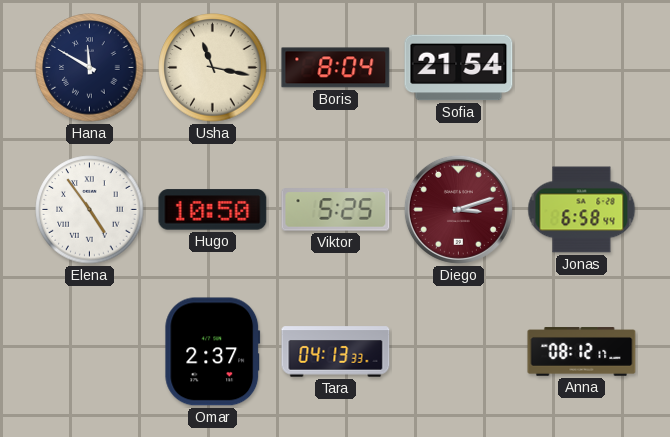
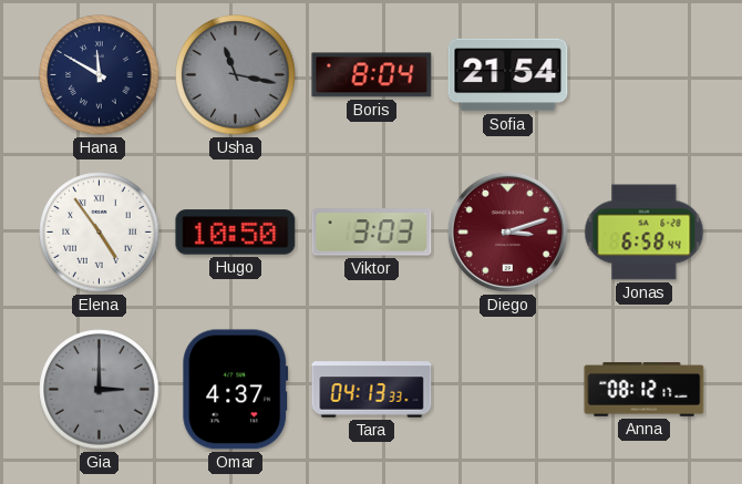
Usha dial: cream -> grey (236, 75)
Viktor: 5:25 -> 3:03 (372, 233)
Gia: none -> 3:00 (100, 390)
Omar: 2:37 -> 4:37 (236, 390)
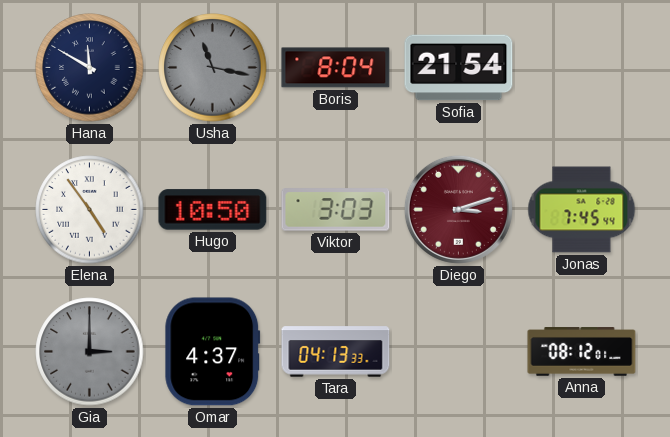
Jonas: 6:58 -> 7:45 (582, 210)
Anna: 08:12:17 -> 08:12:01 (582, 352)
